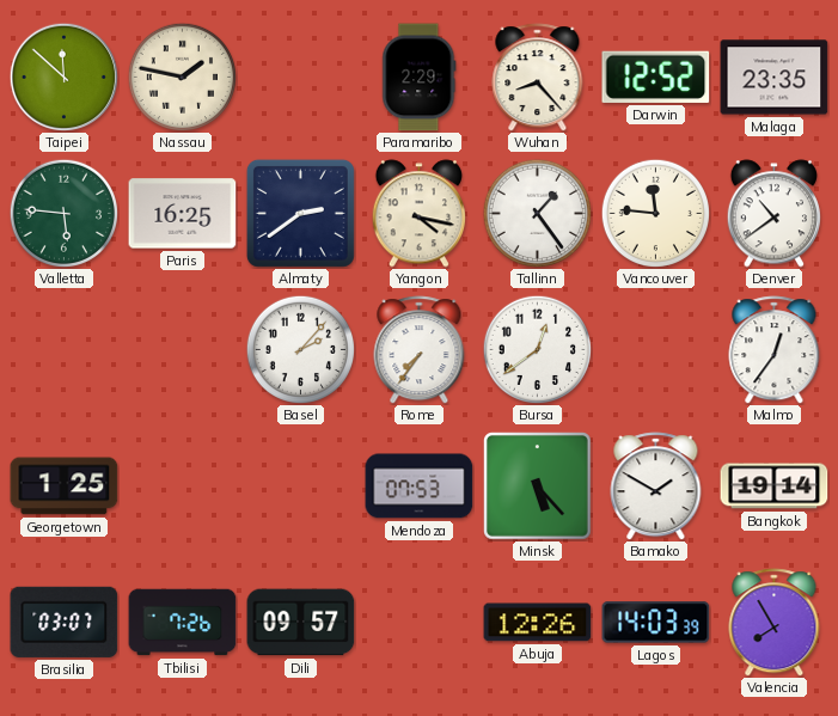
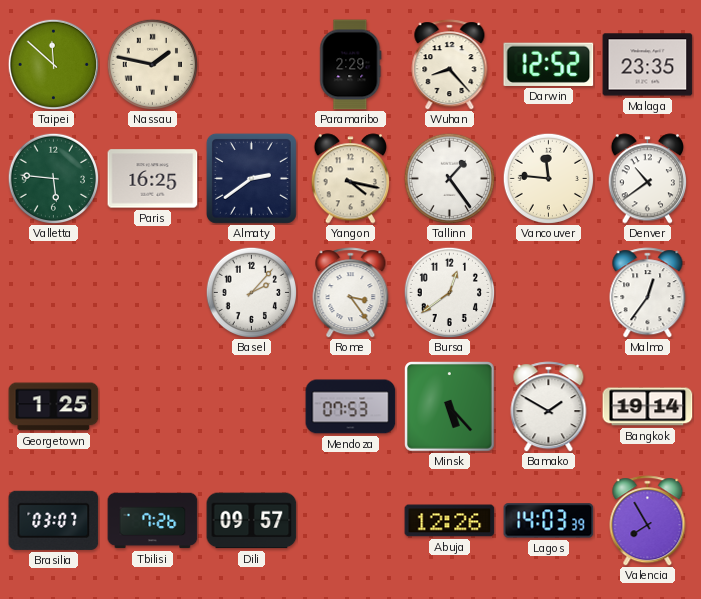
Rome: 7:36 -> 3:24 (351, 293)
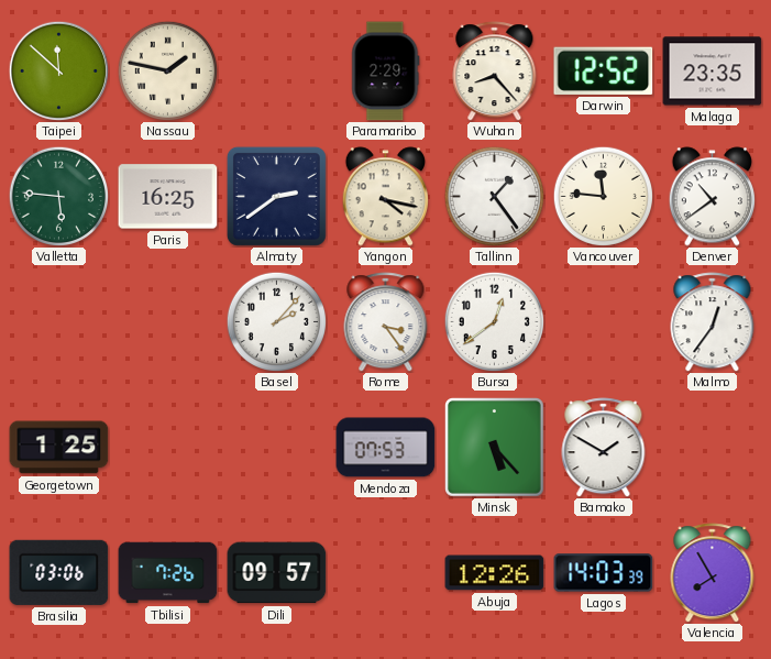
Bangkok: 19:14 -> none (648, 407)
Brasilia: 03:07 -> 03:06 (59, 572)
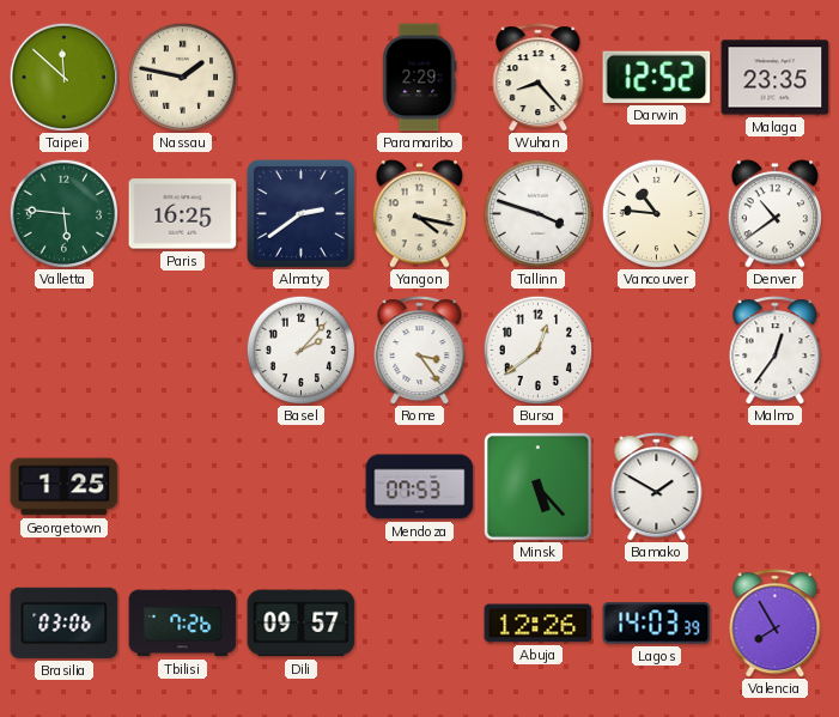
Tallinn: 1:24 -> 3:48 (537, 213)
Vancouver: 11:46 -> 10:46 (656, 213)
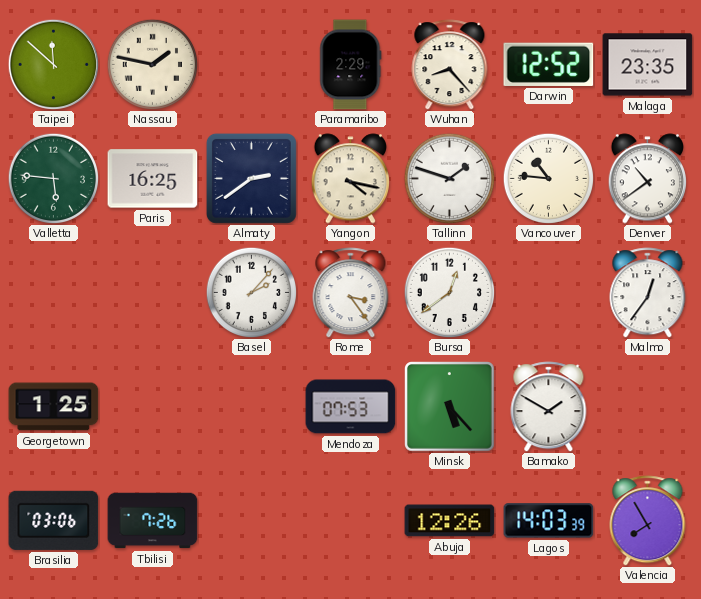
Tallinn: 3:48 -> 1:48 (449, 178)
Dili: 09:57 -> none (302, 624)
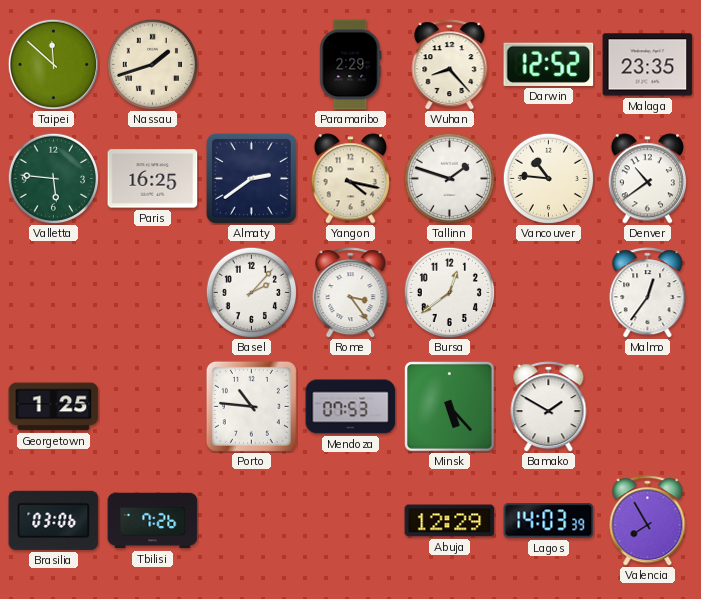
Nassau: 1:47 -> 1:42 (152, 64)
Porto: none -> 10:46 (251, 406)
Abuja: 12:26 -> 12:29 (450, 521)
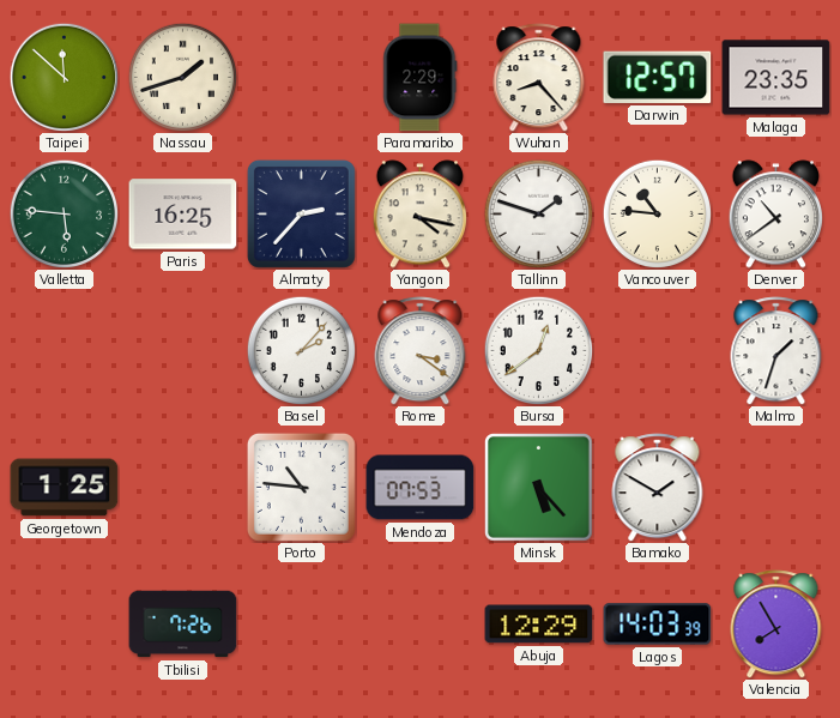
Darwin: 12:52 -> 12:57 (658, 77)
Almaty: 2:39 -> 2:37 (301, 213)
Rome: 3:24 -> 3:21 (421, 351)
Malmo: 12:36 -> 1:33 (776, 351)
Brasilia: 03:06 -> none (54, 520)
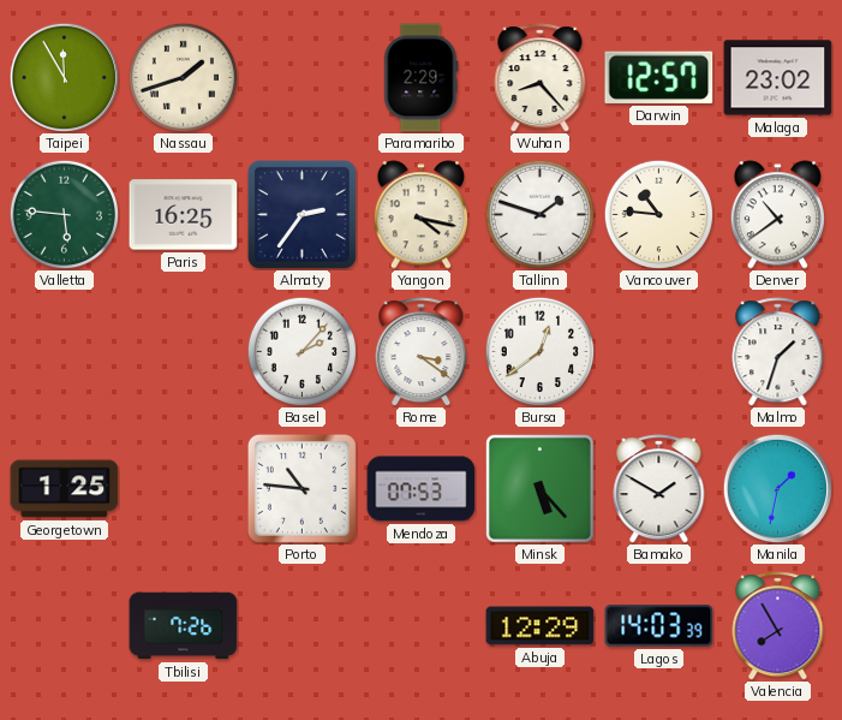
Taipei: 11:52 -> 11:55 (64, 77)
Malaga: 23:35 -> 23:02 (778, 78)
Almaty: 2:37 -> 2:36 (301, 214)
Manila: none -> 1:32 (777, 488)
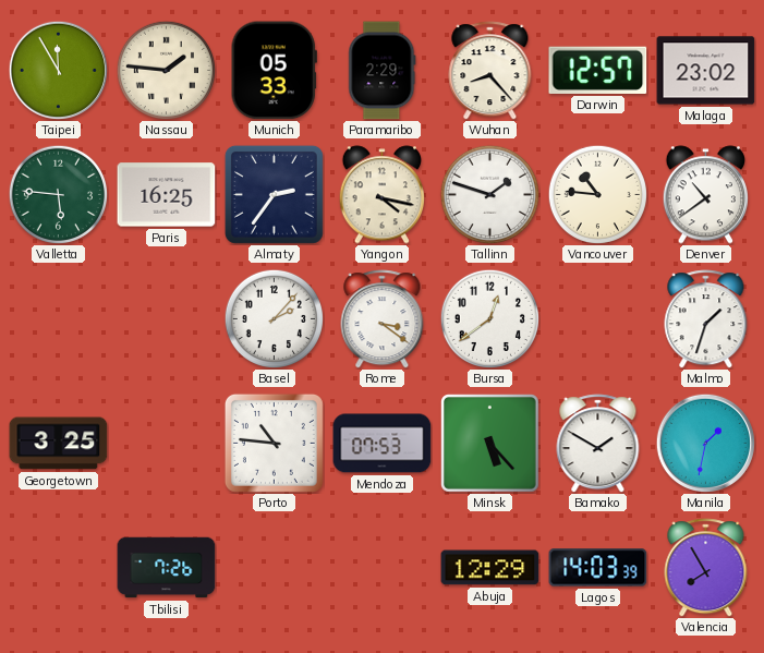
Nassau: 1:42 -> 1:46 (166, 70)
Munich: none -> 05:33 (274, 71)
Georgetown: 1:25 -> 3:25 (59, 444)
